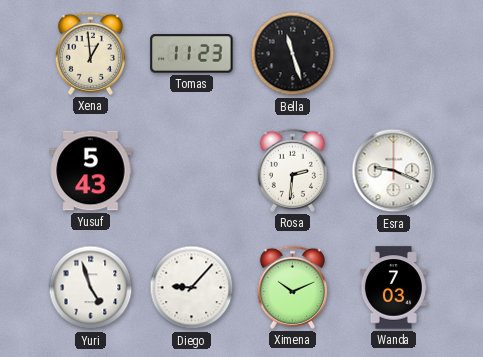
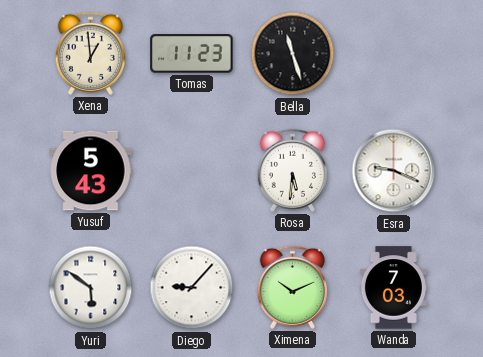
Rosa: 2:31 -> 5:31 (292, 170)
Yuri: 4:57 -> 5:51 (91, 288)
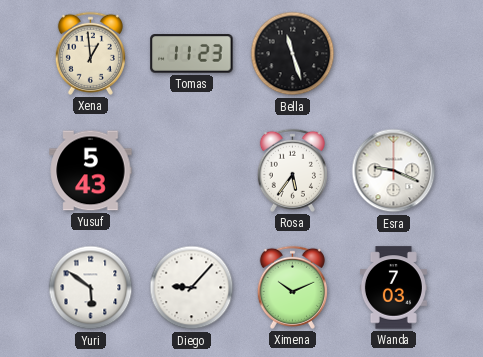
Rosa: 5:31 -> 5:36 (292, 170)
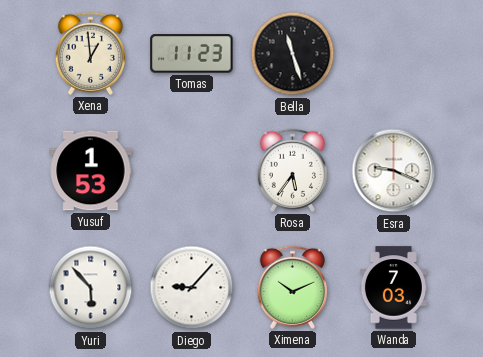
Yusuf: 5:43 -> 1:53 (91, 171)
Yuri: 5:51 -> 5:53 (91, 288)
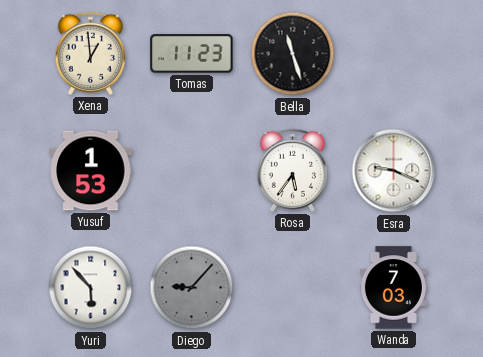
Diego dial: white -> grey (192, 288)
Ximena: 10:11 -> none (292, 287)
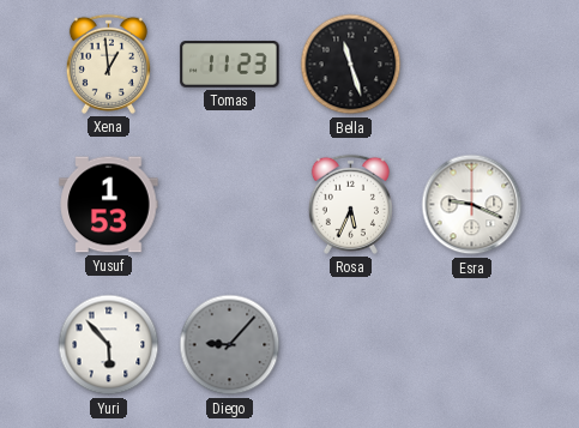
Rosa: 5:36 -> 5:34 (350, 204)
Wanda: 7:03 -> none (393, 288)
